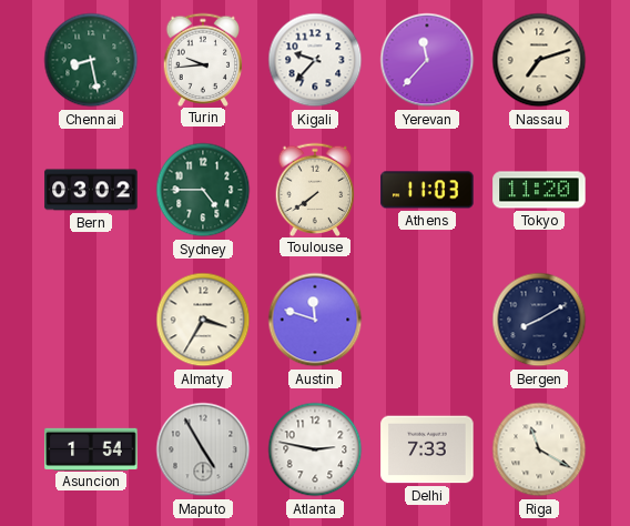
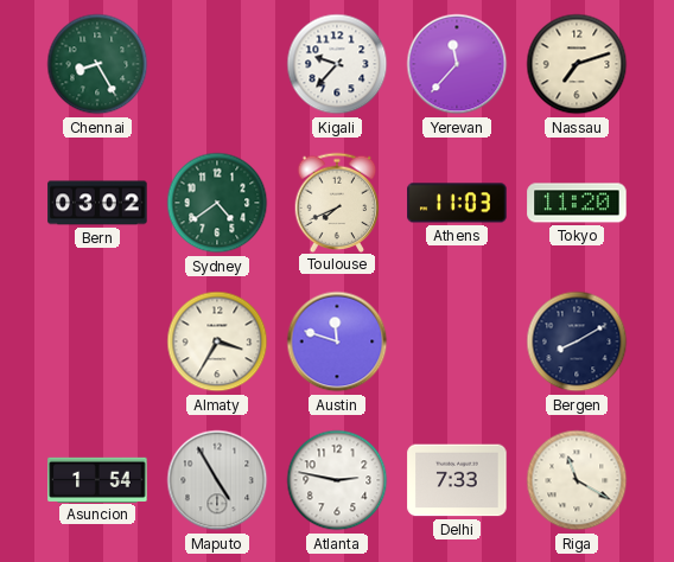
Chennai: 8:28 -> 8:25 (97, 64)
Turin: 9:44 -> none (203, 59)
Sydney: 4:45 -> 4:39 (217, 203)
Toulouse: 7:39 -> 7:41 (337, 202)
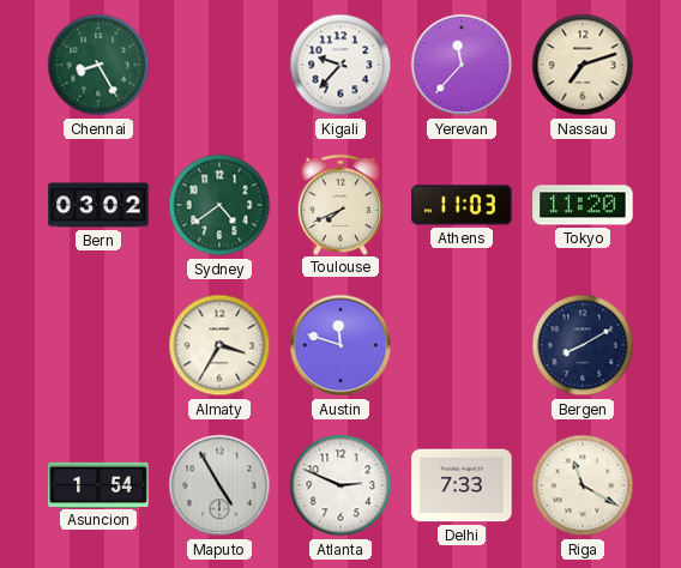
Atlanta: 2:47 -> 2:49 (340, 485)
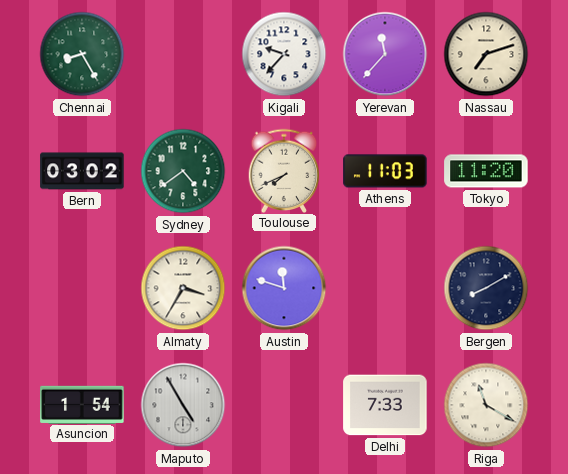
Atlanta: 2:49 -> none (340, 485)
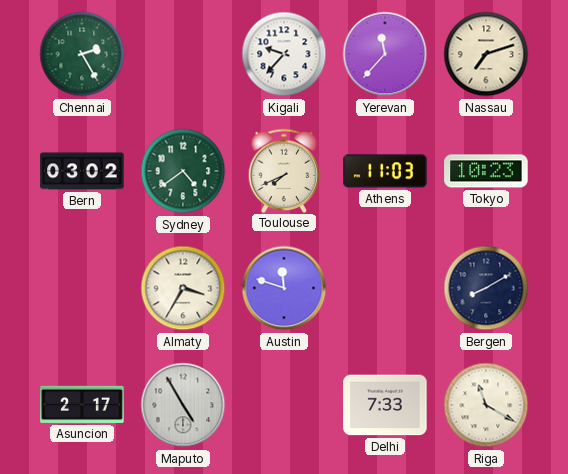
Chennai: 8:25 -> 2:25 (82, 54)
Tokyo: 11:20 -> 10:23 (486, 171)
Asuncion: 1:54 -> 2:17 (82, 404)
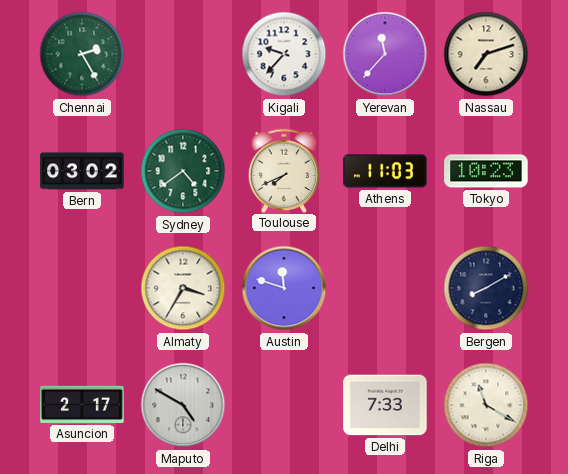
Maputo: 4:55 -> 4:50 (183, 405)
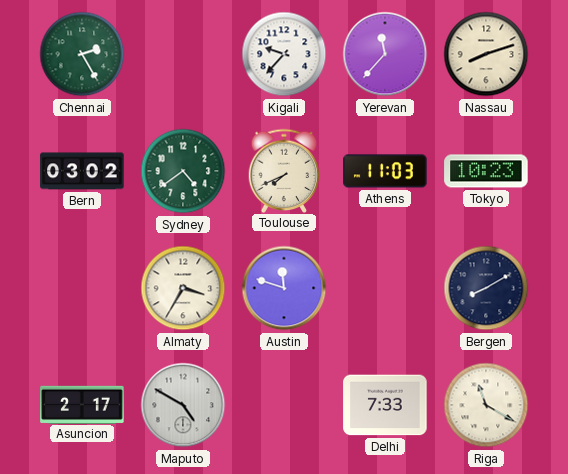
Nassau: 7:12 -> 8:12 (486, 54)
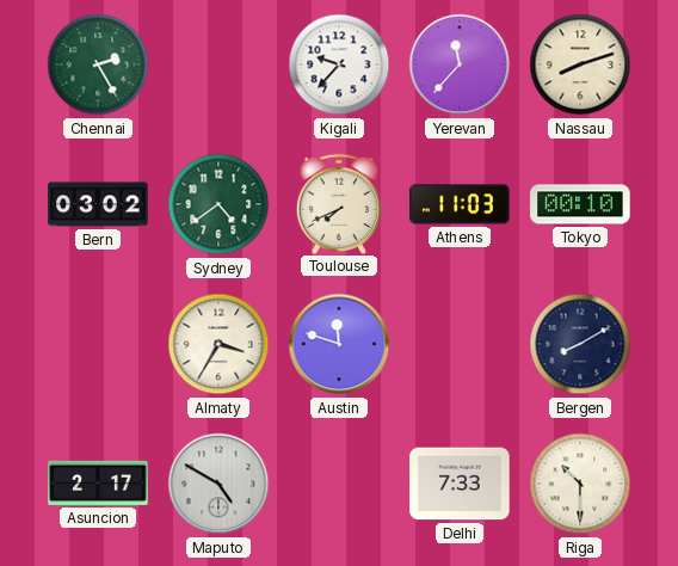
Tokyo: 10:23 -> 00:10 (580, 204)
Riga: 11:20 -> 10:30 (580, 484)
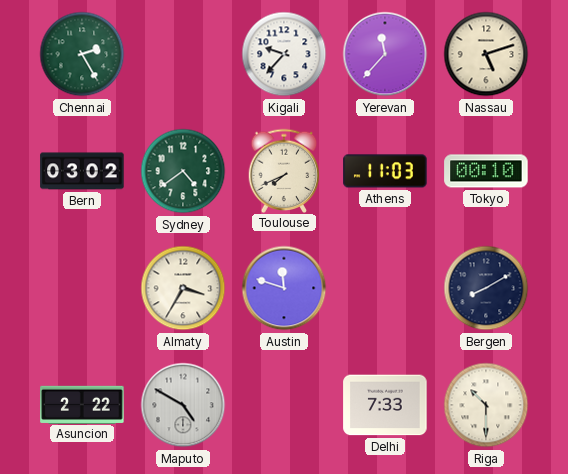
Nassau: 8:12 -> 5:12 (486, 54)
Asuncion: 2:17 -> 2:22 (82, 404)
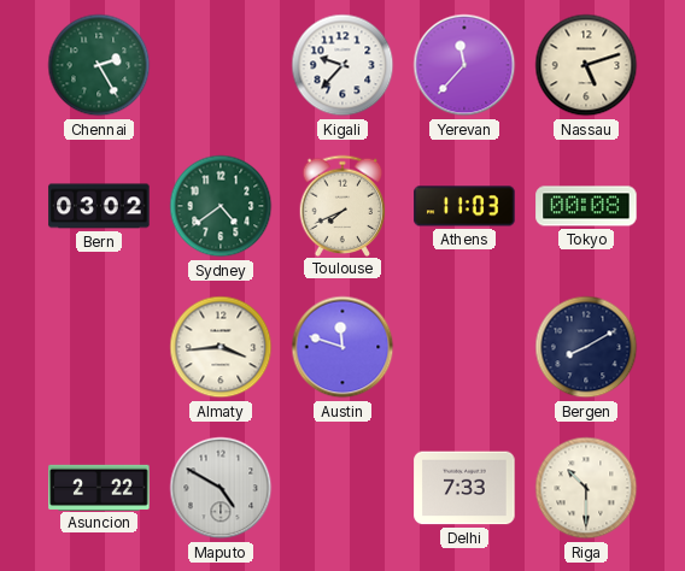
Tokyo: 00:10 -> 00:08 (586, 206)
Almaty: 3:35 -> 3:44 (221, 347)
